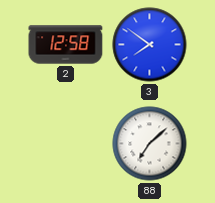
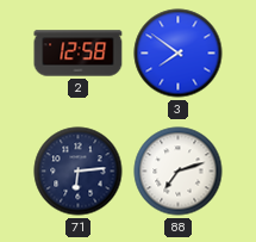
71: none -> 6:14 (79, 172)
88: 7:08 -> 7:12 (179, 172)
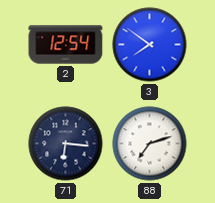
2: 12:58 -> 12:54 (66, 45)
71: 6:14 -> 6:16 (66, 144)
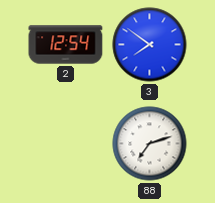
71: 6:16 -> none (66, 144)
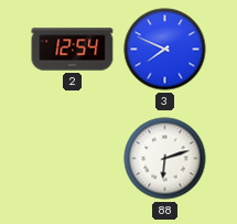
3: 7:51 -> 7:49 (165, 50)
88: 7:12 -> 6:12 (165, 159)
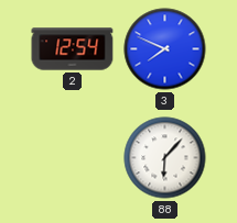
88: 6:12 -> 6:07 (165, 158)
